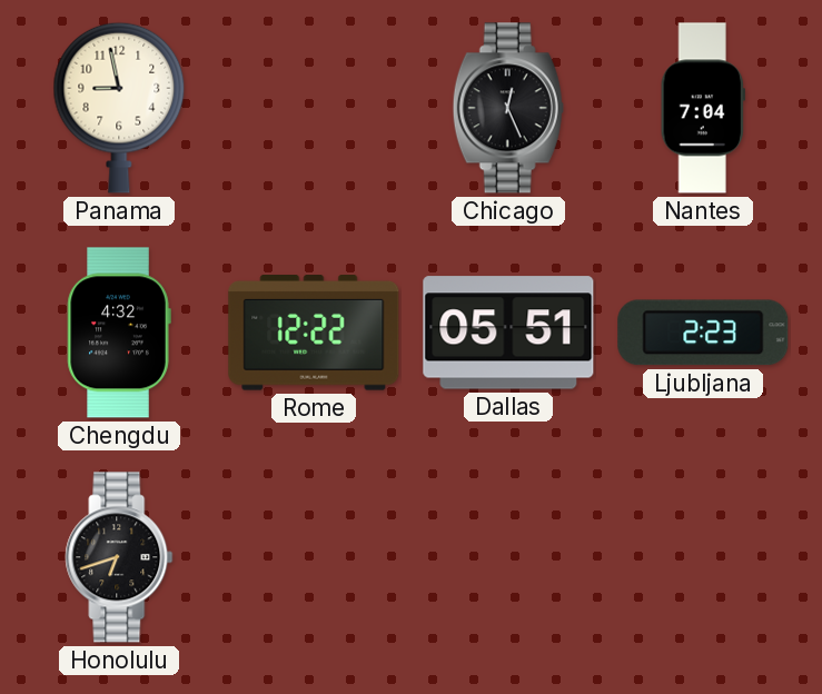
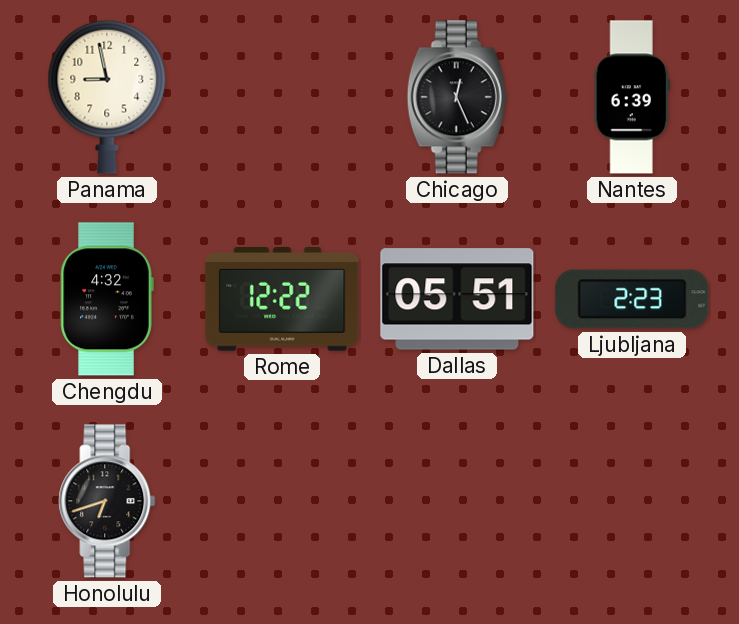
Nantes: 7:04 -> 6:39 (632, 97)
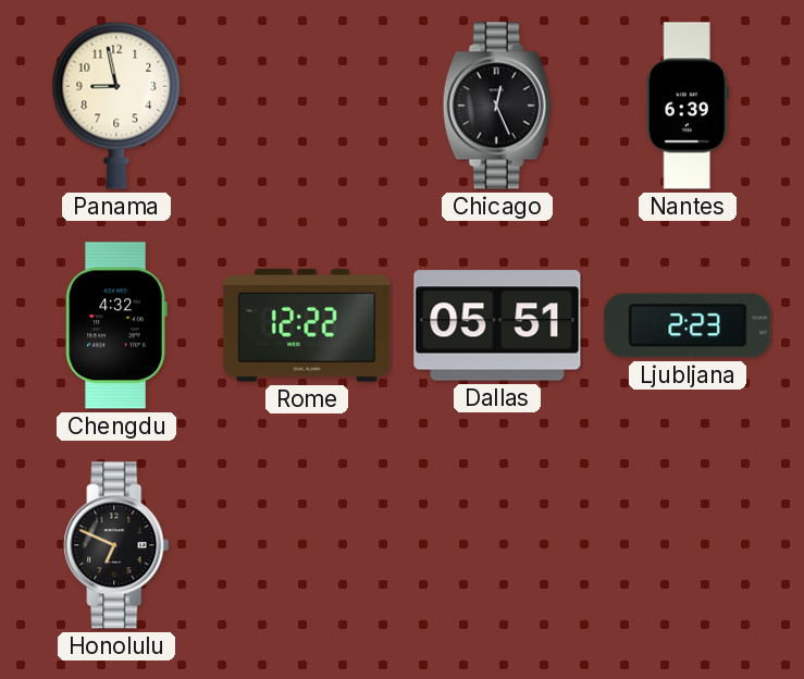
Honolulu: 6:42 -> 6:49 (116, 545)
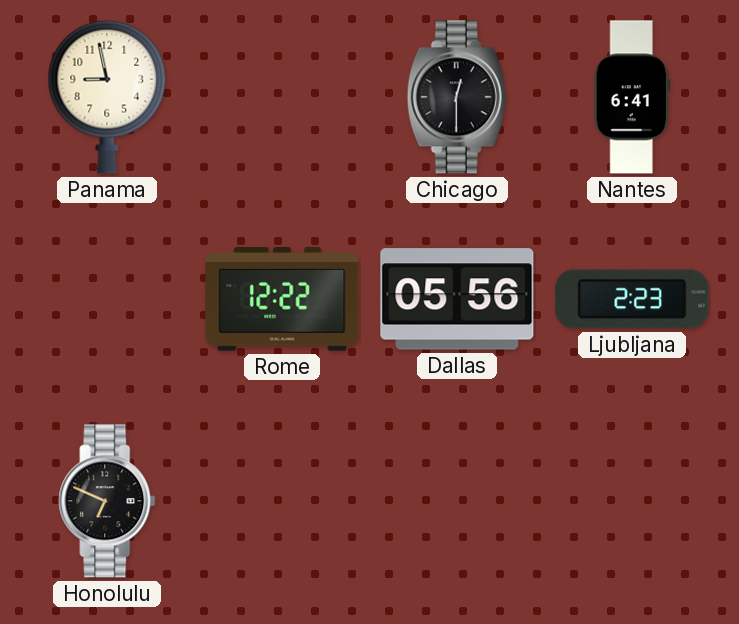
Chicago: 12:26 -> 12:30 (457, 97)
Nantes: 6:39 -> 6:41 (632, 97)
Chengdu: 4:32 -> none (116, 325)
Dallas: 05:51 -> 05:56 (457, 299)
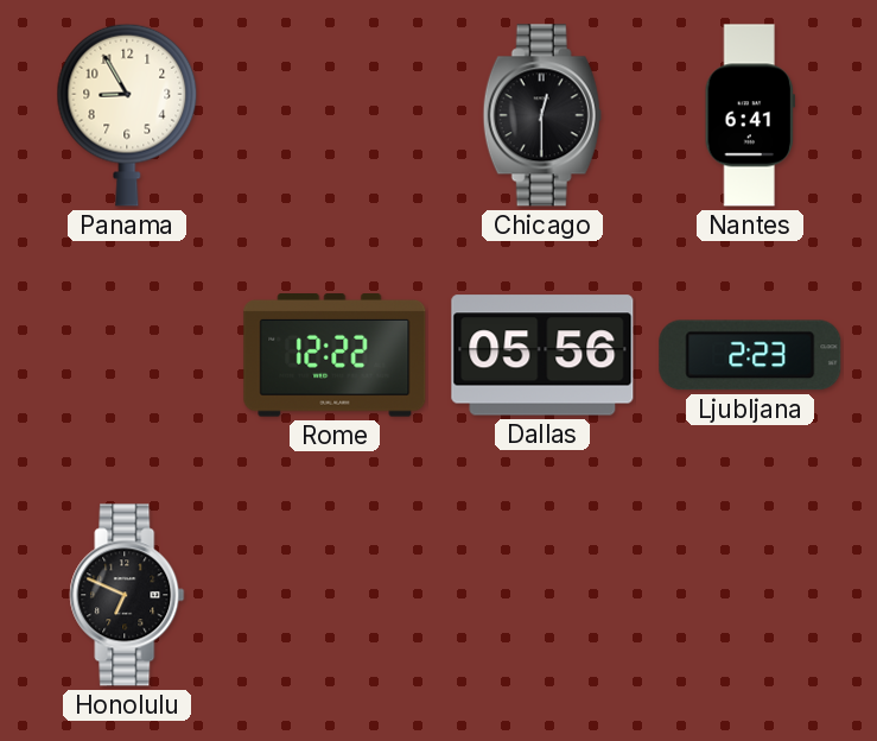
Panama: 8:58 -> 8:55 (127, 115)
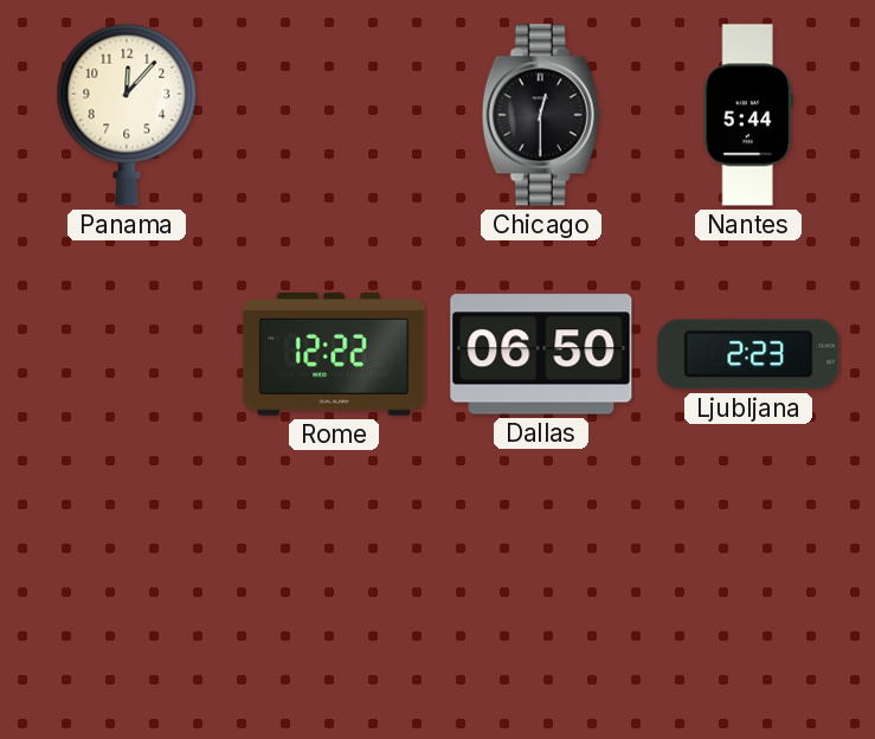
Panama: 8:55 -> 12:07 (127, 115)
Nantes: 6:41 -> 5:44 (748, 115)
Dallas: 05:56 -> 06:50 (541, 354)
Honolulu: 6:49 -> none (127, 595)
